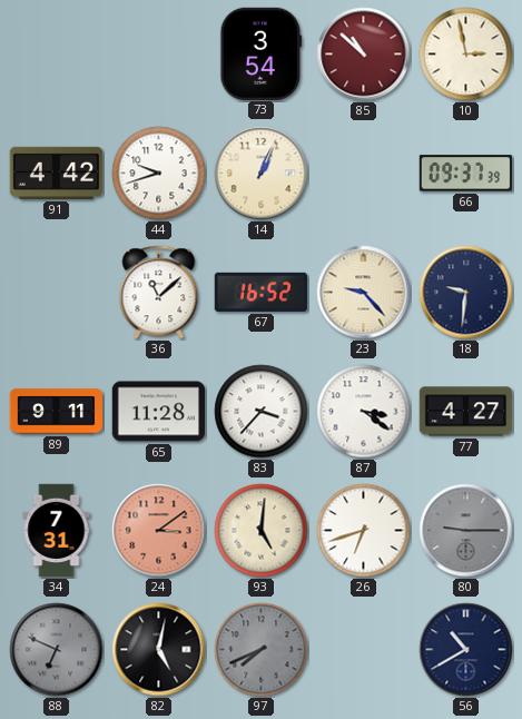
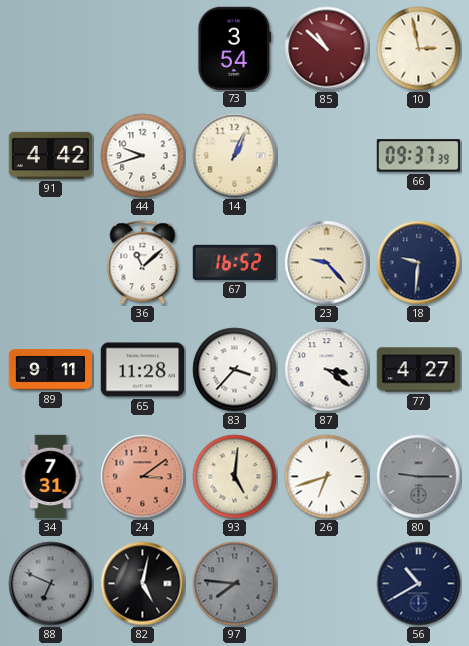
97: 7:41 -> 7:46 (235, 584)
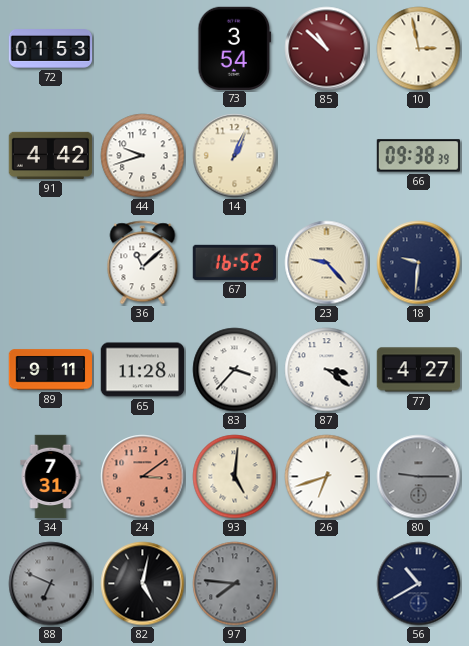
72: none -> 01:53 (51, 49)
66: 09:37 -> 09:38 (418, 156)
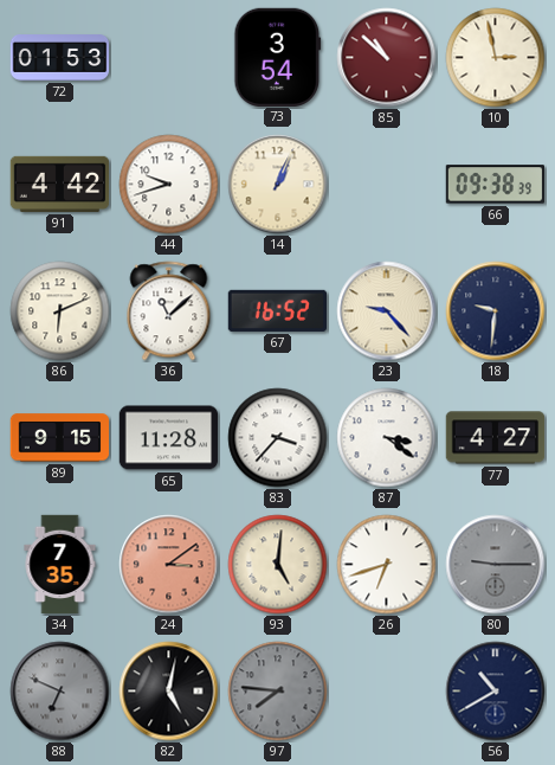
86: none -> 6:11 (60, 311)
89: 9:11 -> 9:15 (60, 438)
34: 7:31 -> 7:35 (60, 565)
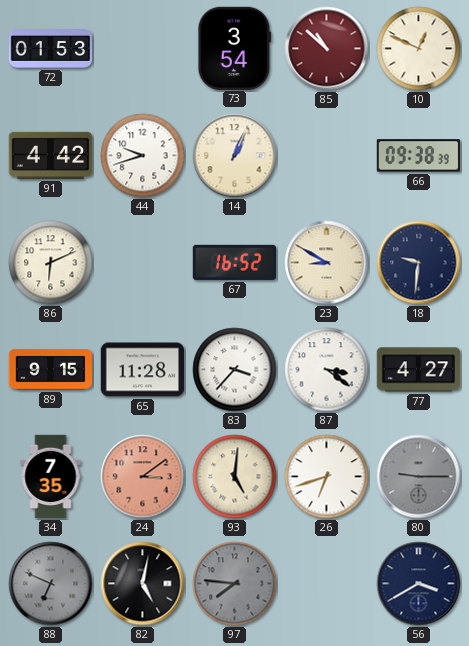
10: 2:58 -> 12:49 (419, 49)
36: 11:08 -> none (169, 311)
23: 9:23 -> 8:50 (327, 263)
56: 10:40 -> 3:40 (419, 584)
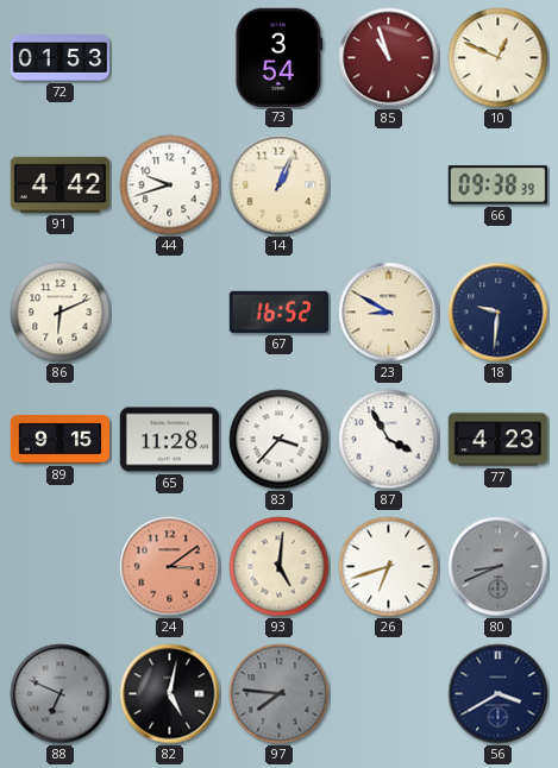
85: 10:52 -> 10:57 (389, 58)
87: 3:21 -> 3:55 (389, 440)
77: 4:27 -> 4:23 (499, 440)
34: 7:35 -> none (51, 477)
80: 9:15 -> 8:41 (499, 567)
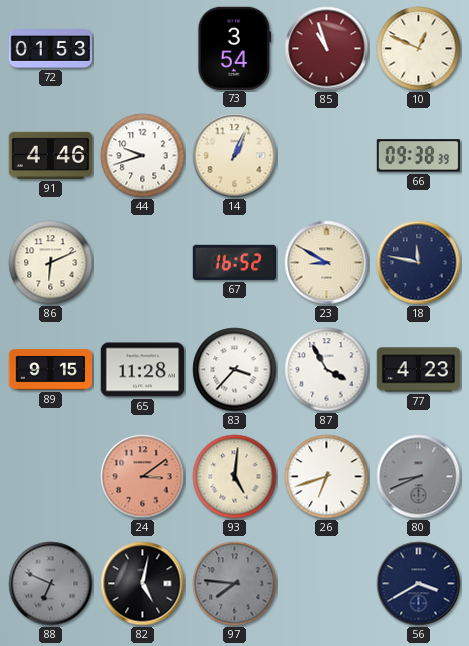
91: 4:42 -> 4:46 (51, 155)
18: 9:31 -> 11:47 (419, 263)
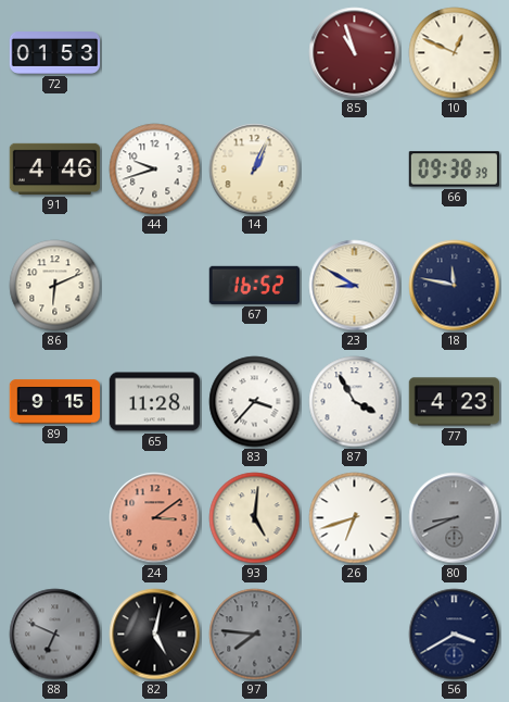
73: 3:54 -> none (235, 48)
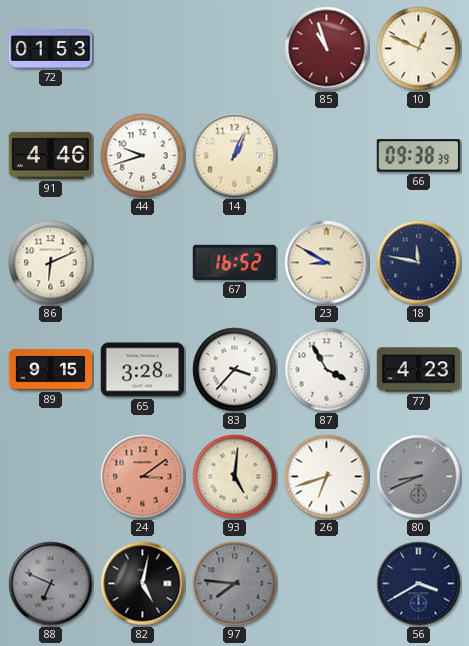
65: 11:28 -> 3:28 (143, 370)
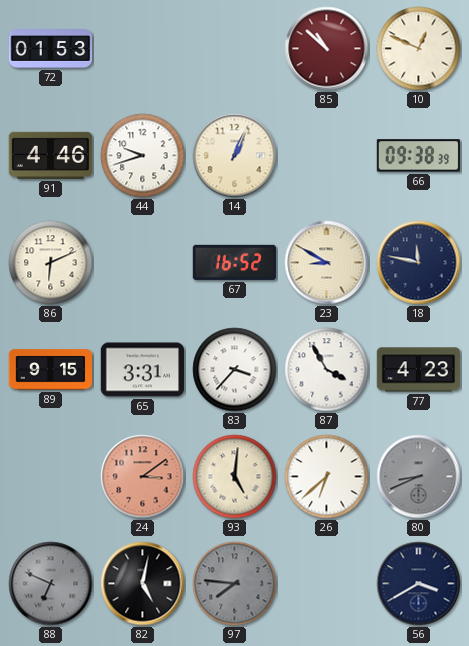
85: 10:57 -> 10:52 (327, 49)
65: 3:28 -> 3:31 (143, 370)
26: 6:42 -> 6:38 (327, 477)
